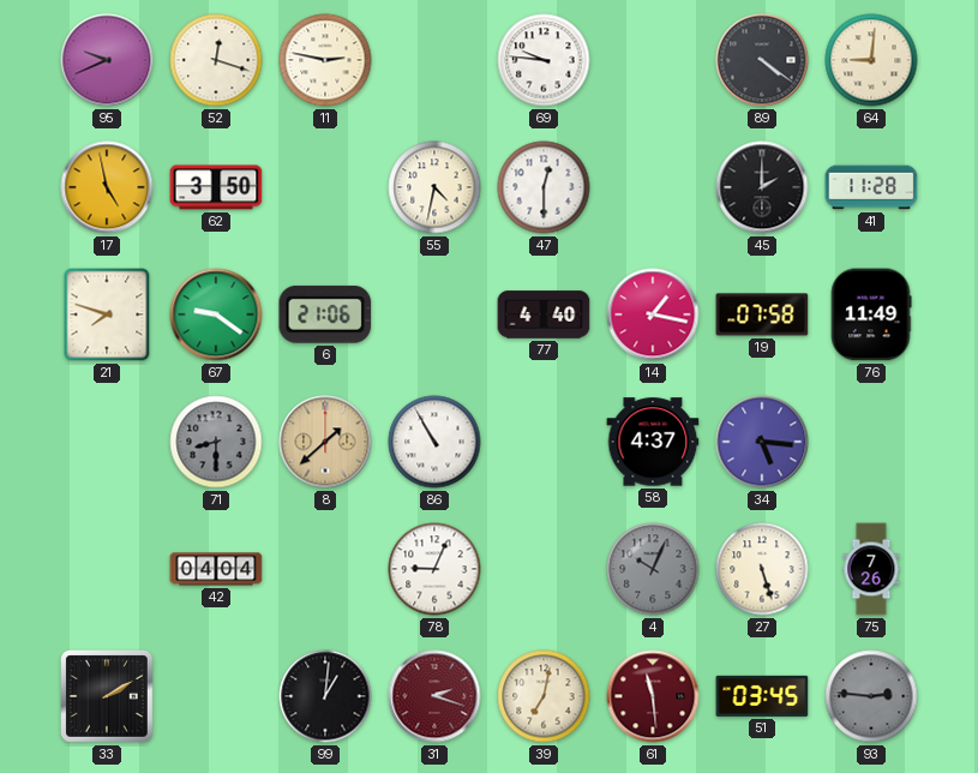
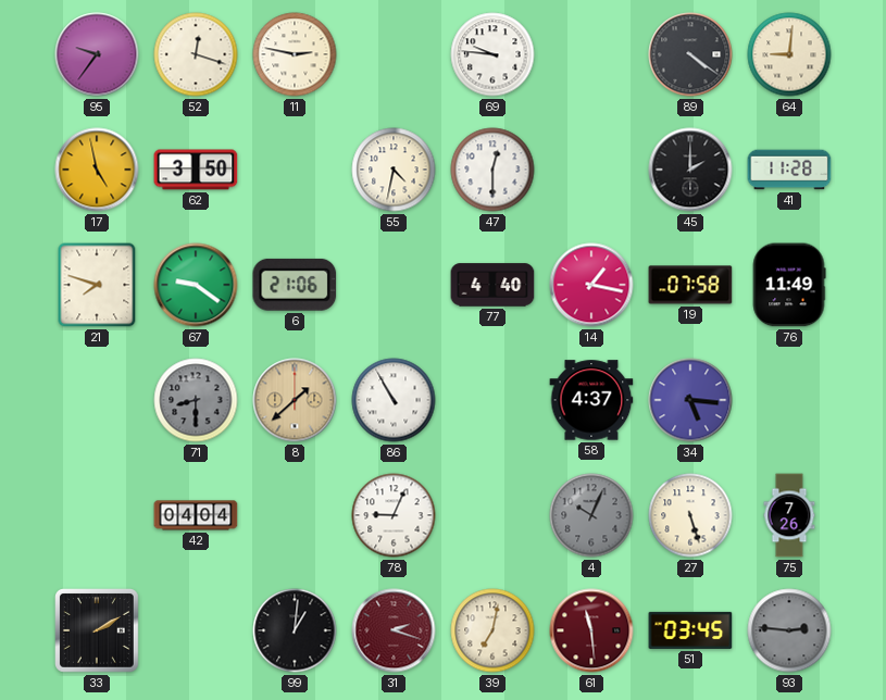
95: 9:41 -> 9:36 (97, 54)
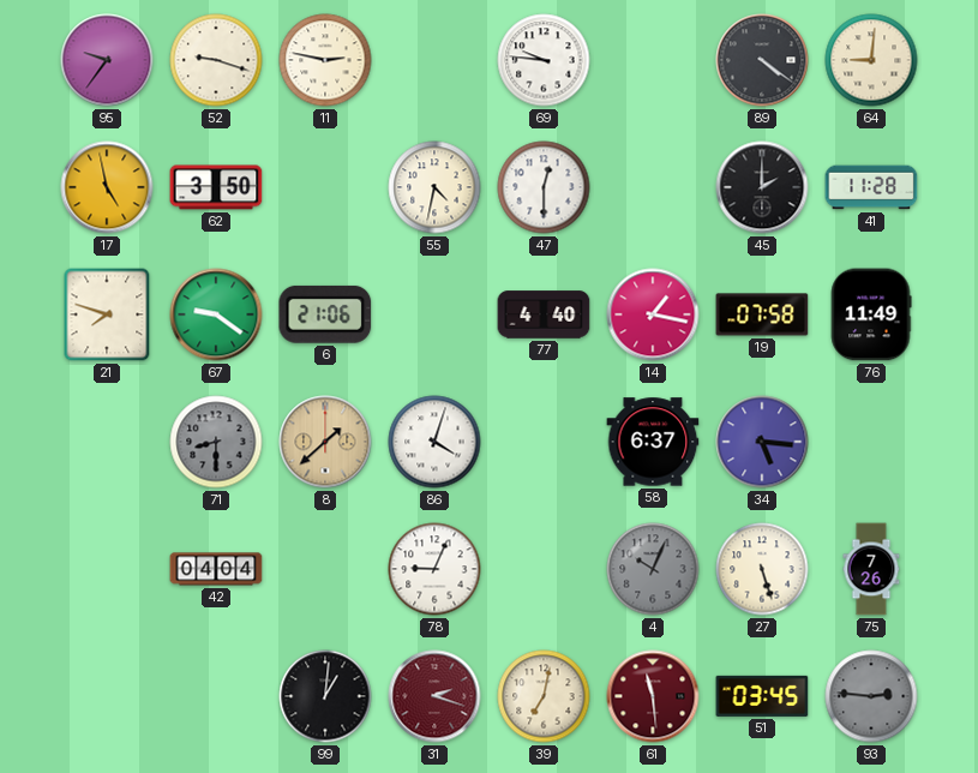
52: 12:18 -> 9:18 (216, 60)
86: 10:55 -> 4:03 (434, 442)
58: 4:37 -> 6:37 (653, 442)
33: 2:10 -> none (98, 632)
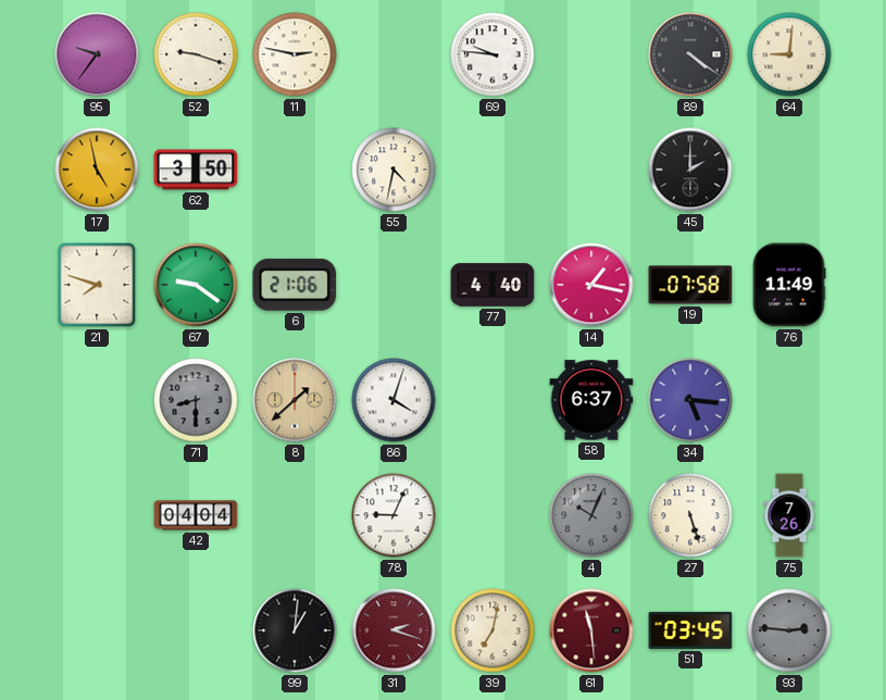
47: 12:30 -> none (544, 187)
41: 11:28 -> none (871, 187)
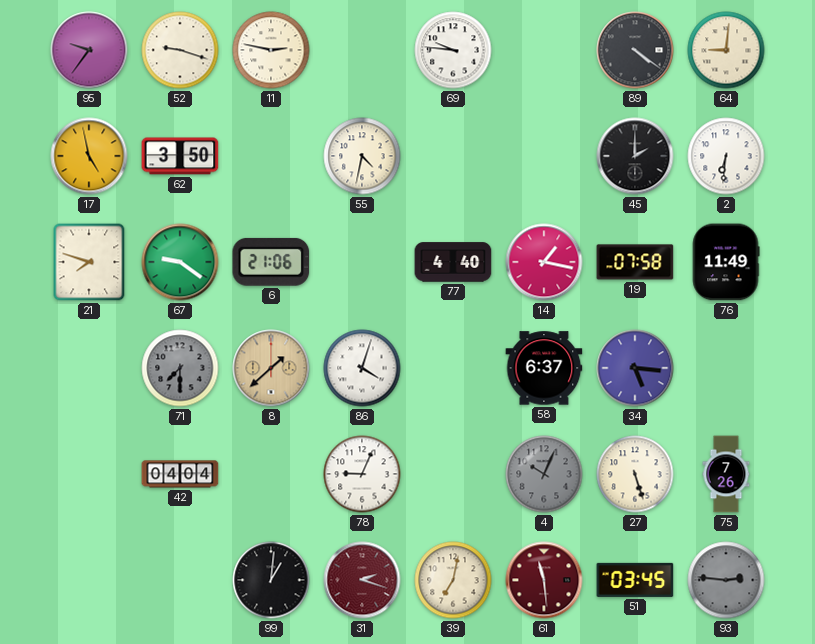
2: none -> 6:31 (726, 156)
71: 8:30 -> 7:30 (180, 368)
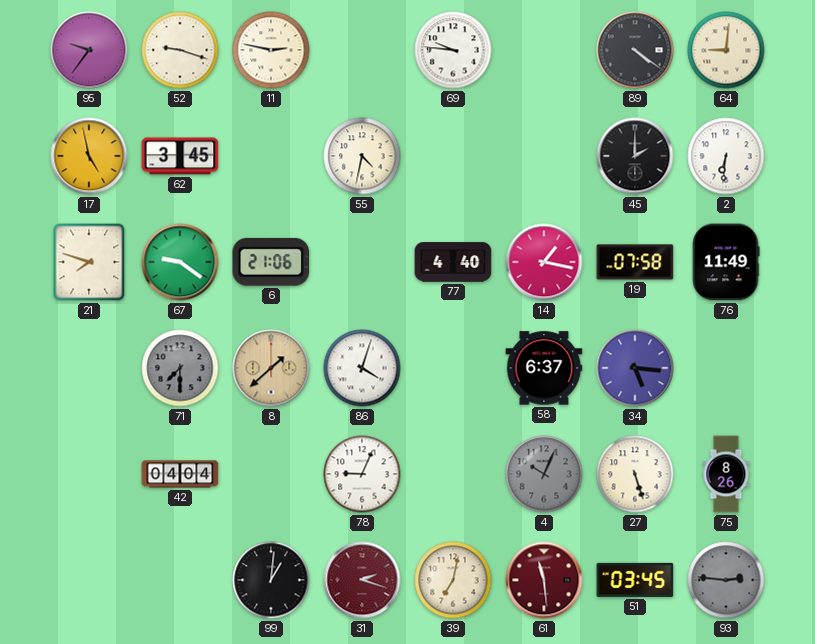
62: 3:50 -> 3:45 (180, 156)
75: 7:26 -> 8:26 (726, 474)
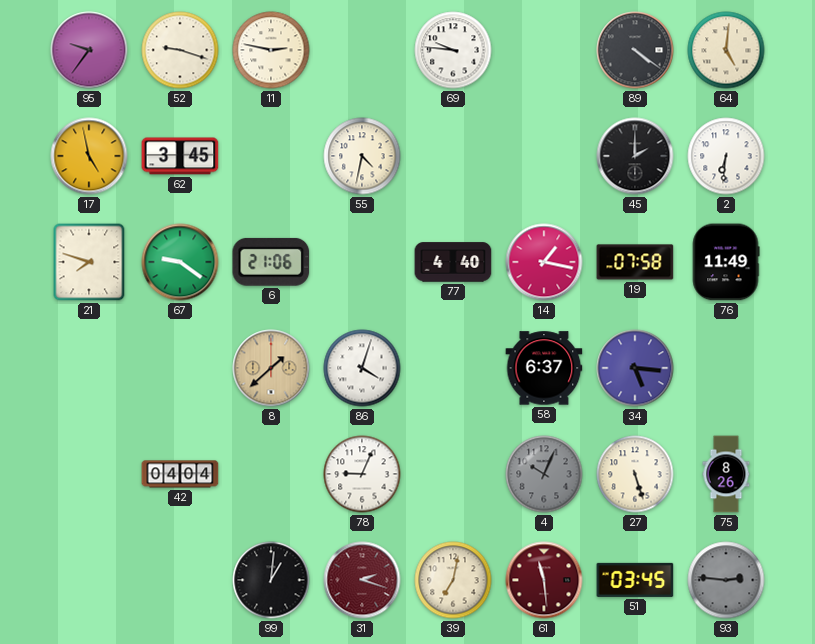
64: 9:01 -> 5:01 (726, 50)
71: 7:30 -> none (180, 368)
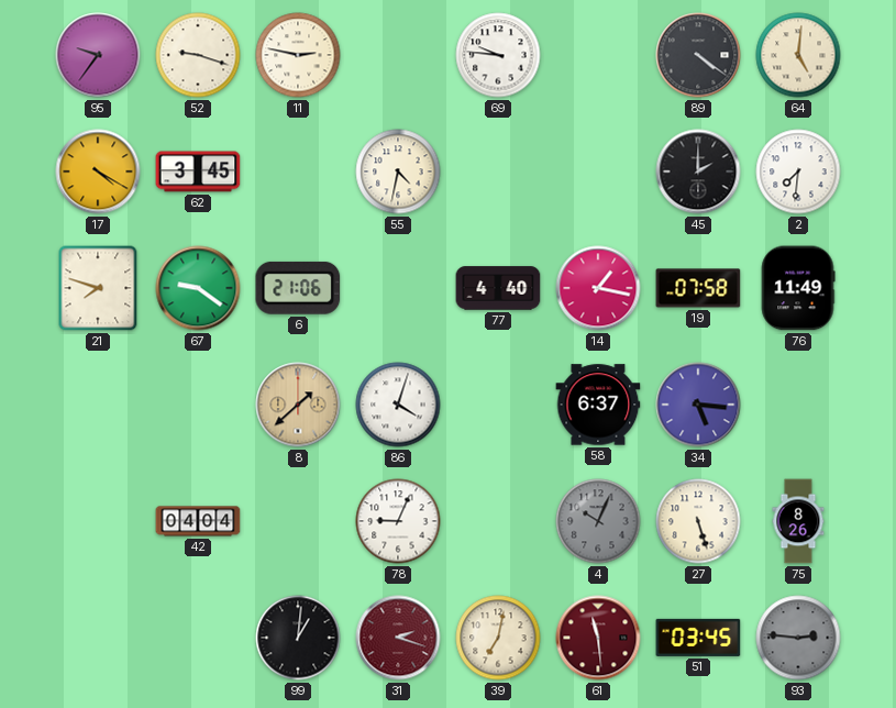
17: 4:58 -> 4:20 (98, 172)
2: 6:31 -> 7:31 (798, 172)
